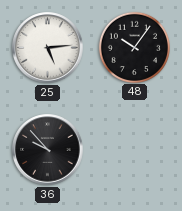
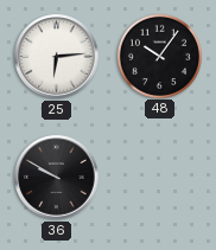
25: 5:14 -> 6:14 (57, 57)
36: 9:53 -> 9:50 (57, 178)
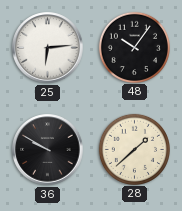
28: none -> 1:38 (134, 149)
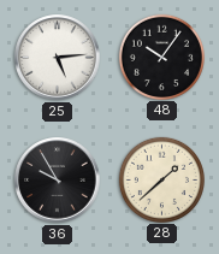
25: 6:14 -> 5:14 (58, 58)
36: 9:50 -> 9:55 (58, 181)
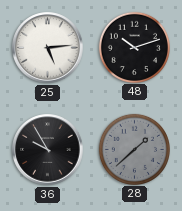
48: 10:06 -> 10:12 (134, 47)
28 dial: cream -> grey (134, 149)
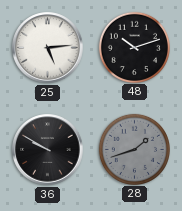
36: 9:55 -> 9:50 (48, 150)
28: 1:38 -> 1:42 (134, 149)
